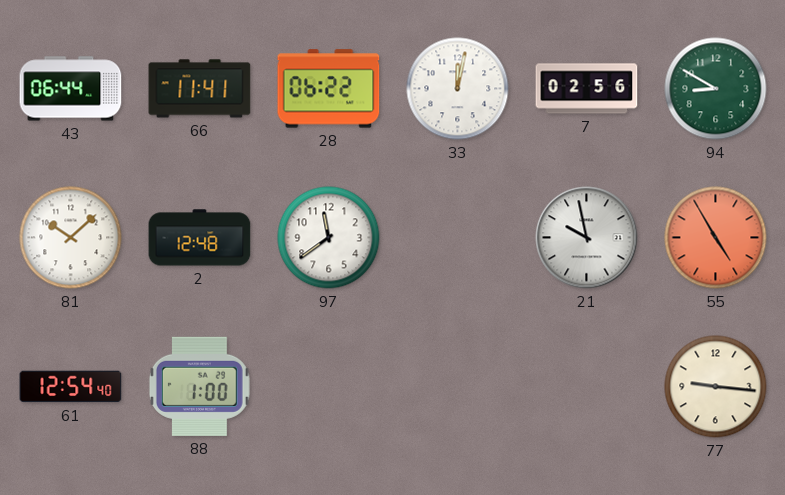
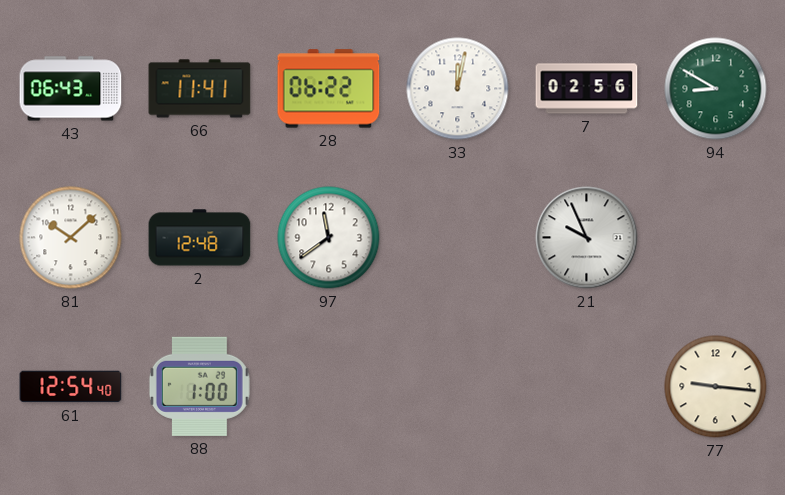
43: 06:44 -> 06:43 (71, 89)
21: 9:58 -> 9:56 (587, 238)
55: 4:55 -> none (716, 238)
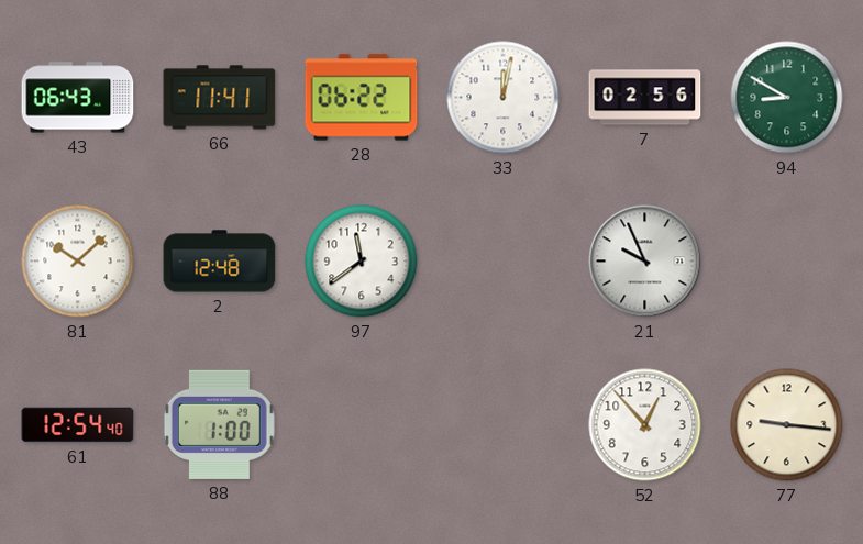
52: none -> 12:53 (645, 425)
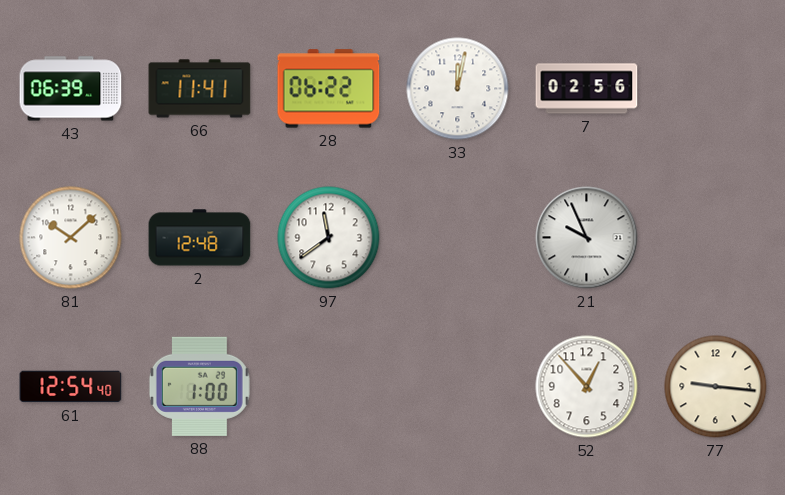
43: 06:43 -> 06:39 (71, 89)
94: 8:50 -> none (787, 98)
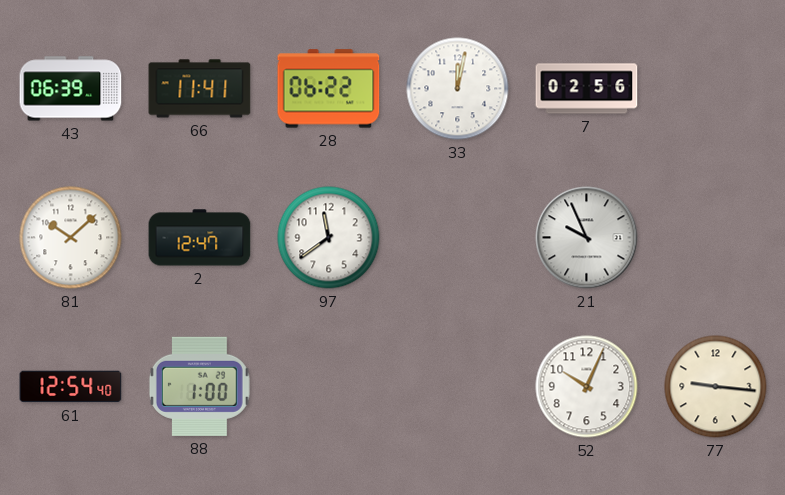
2: 12:48 -> 12:47 (200, 238)
52: 12:53 -> 10:04 (587, 387)
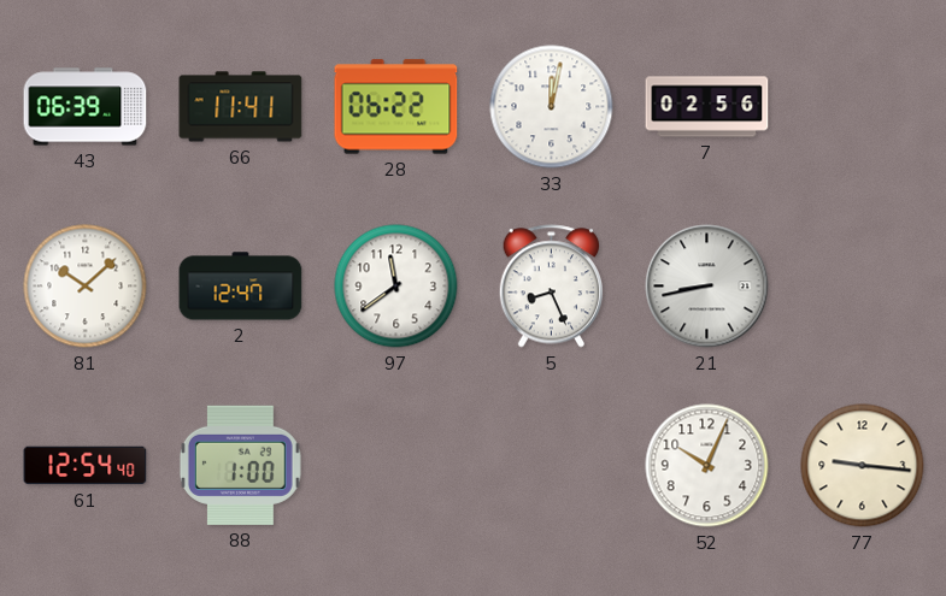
5: none -> 8:26 (552, 287)
21: 9:56 -> 8:43 (707, 287)
